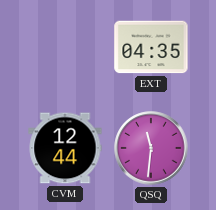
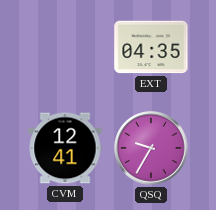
CVM: 12:44 -> 12:41 (65, 148)
QSQ: 11:31 -> 9:35 (151, 148)
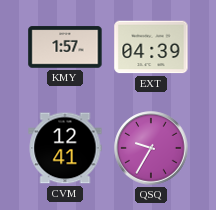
KMY: none -> 1:57 (65, 47)
EXT: 04:35 -> 04:39 (151, 47)
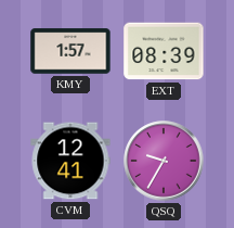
EXT: 04:39 -> 08:39 (164, 51)
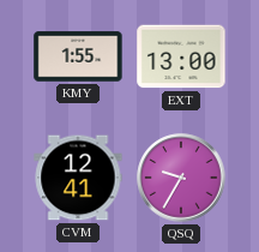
KMY: 1:57 -> 1:55 (78, 56)
EXT: 08:39 -> 13:00 (181, 56)
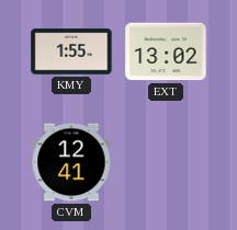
EXT: 13:00 -> 13:02 (166, 51)
QSQ: 9:35 -> none (181, 178)
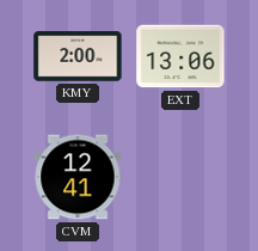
KMY: 1:55 -> 2:00 (78, 56)
EXT: 13:02 -> 13:06 (180, 56)
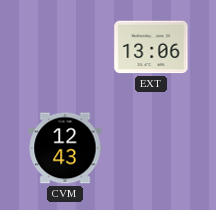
KMY: 2:00 -> none (78, 56)
CVM: 12:41 -> 12:43 (65, 148)
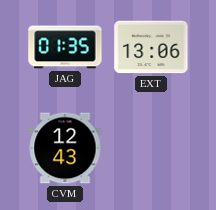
JAG: none -> 01:35 (65, 47)
